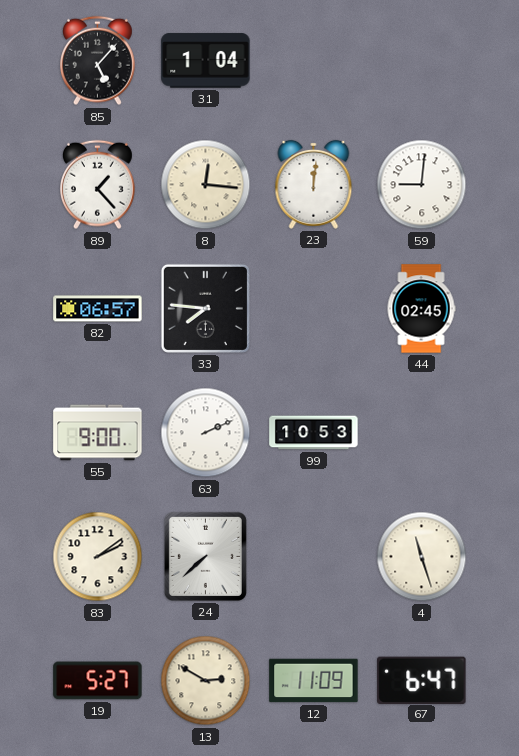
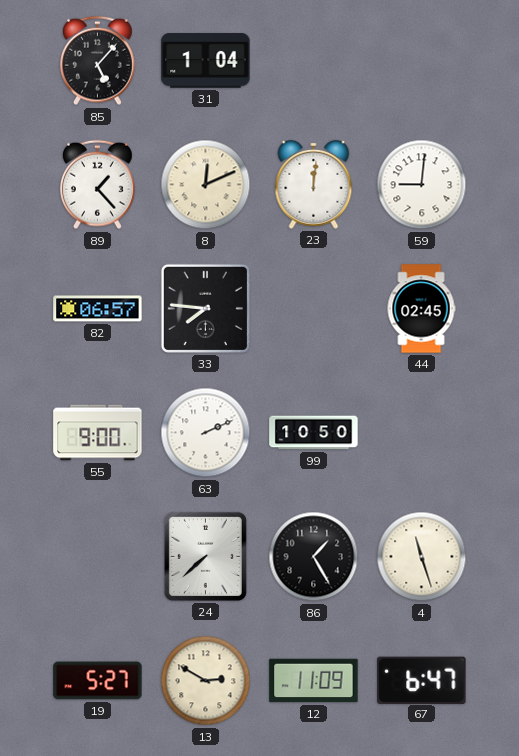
8: 12:16 -> 12:11 (206, 185)
99: 10:53 -> 10:50 (314, 433)
83: 2:09 -> none (98, 557)
86: none -> 1:25 (314, 557)
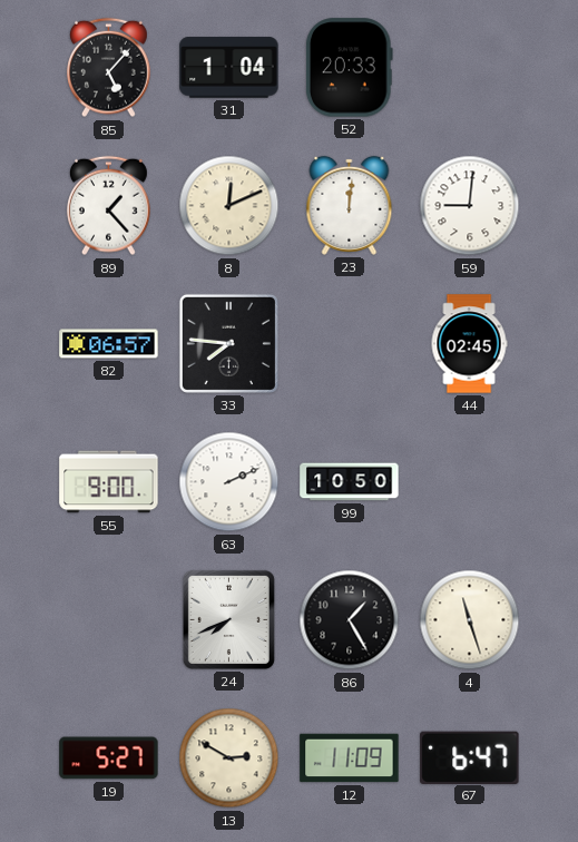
52: none -> 20:33 (349, 68)
24: 7:38 -> 7:41 (228, 619)
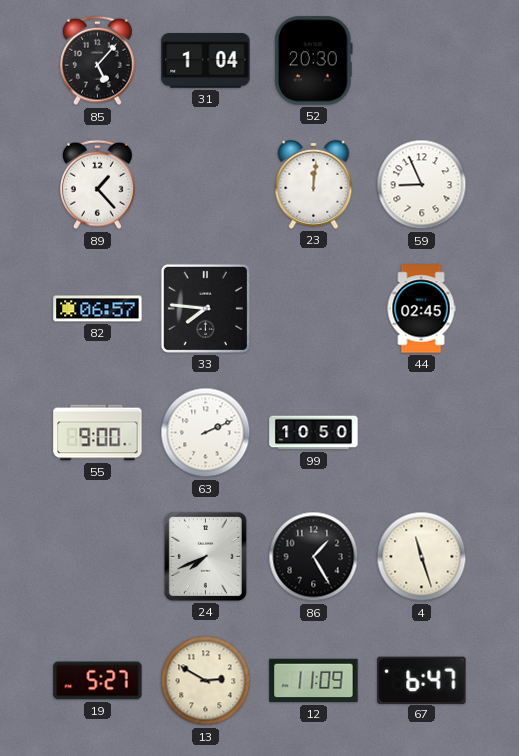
52: 20:33 -> 20:30 (313, 61)
8: 12:11 -> none (229, 206)
59: 9:01 -> 8:56 (422, 185)
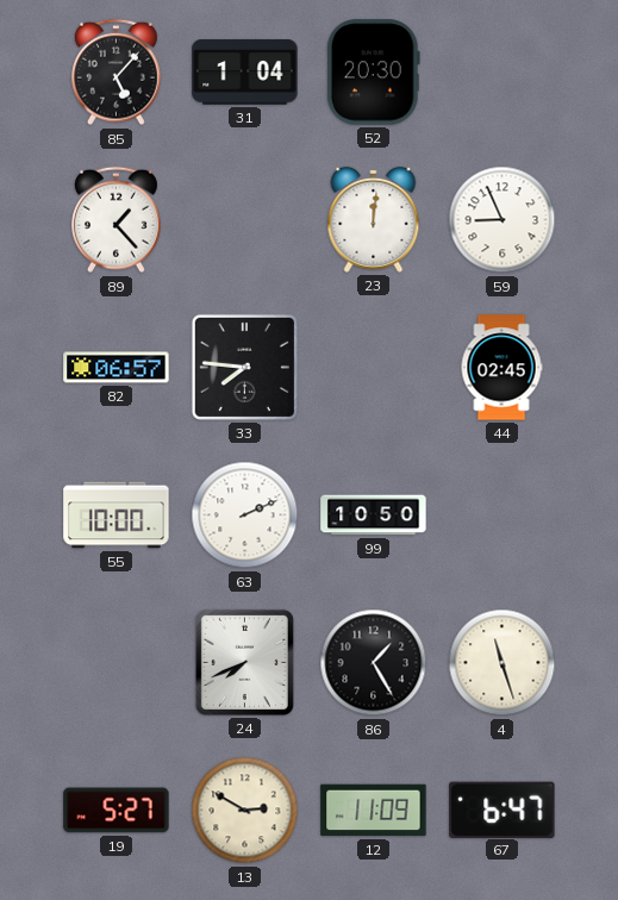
55: 9:00 -> 10:00 (117, 515)
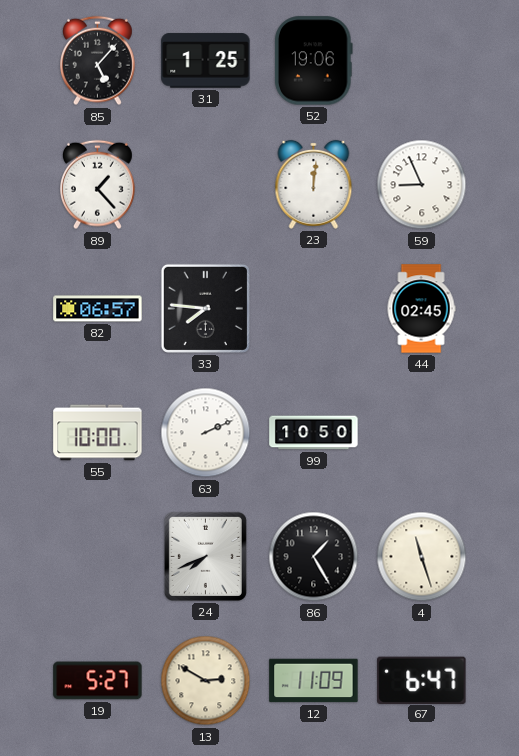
31: 1:04 -> 1:25 (206, 61)
52: 20:30 -> 19:06 (313, 61)
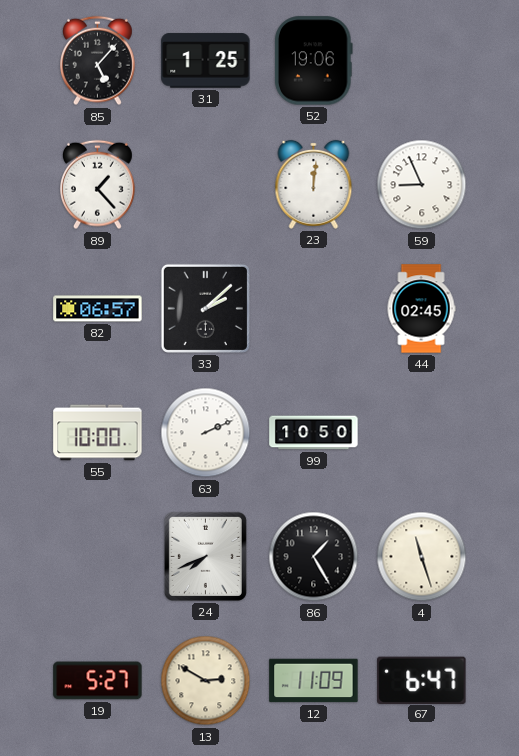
33: 7:46 -> 2:08 (205, 308)
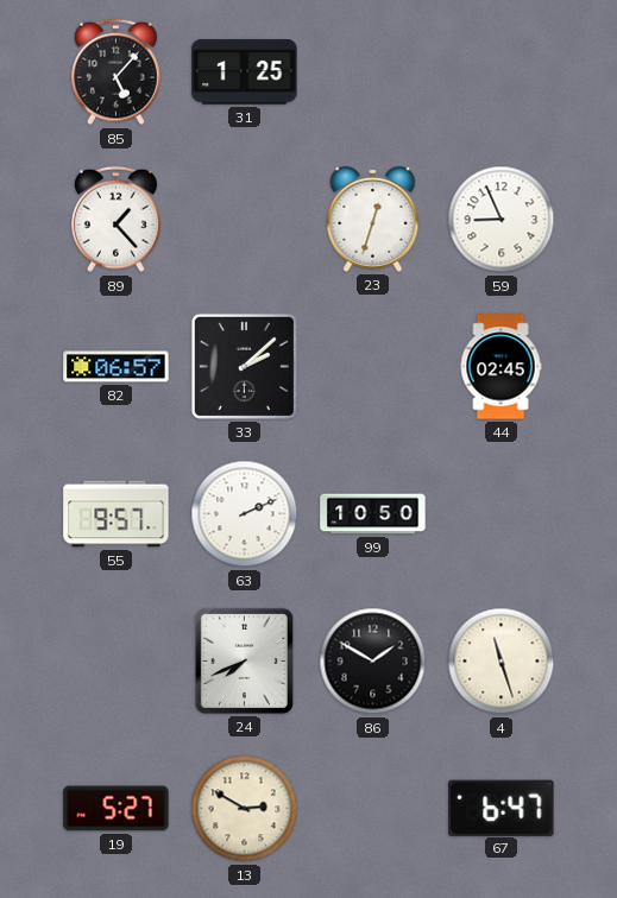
52: 19:06 -> none (313, 61)
23: 12:01 -> 12:33 (373, 219)
55: 10:00 -> 9:57 (117, 514)
86: 1:25 -> 1:50 (373, 662)
12: 11:09 -> none (314, 681)
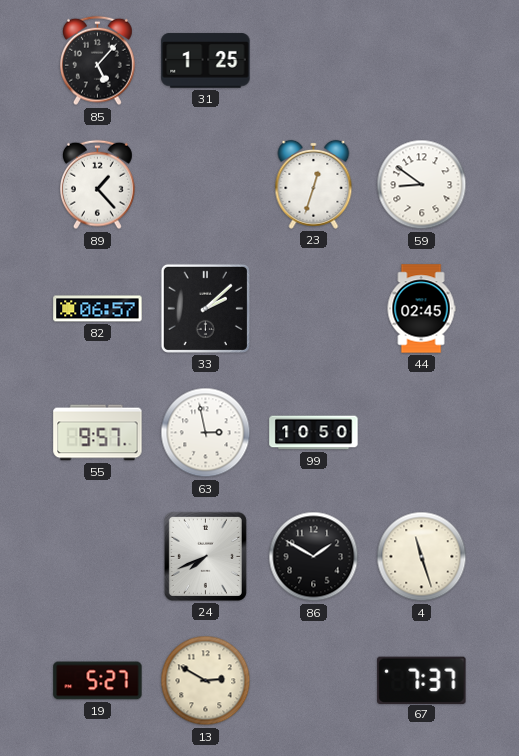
59: 8:56 -> 8:51 (422, 185)
63: 2:11 -> 2:58 (206, 433)
67: 6:47 -> 7:37 (422, 680)
